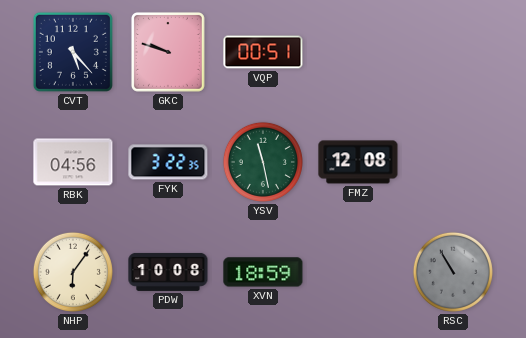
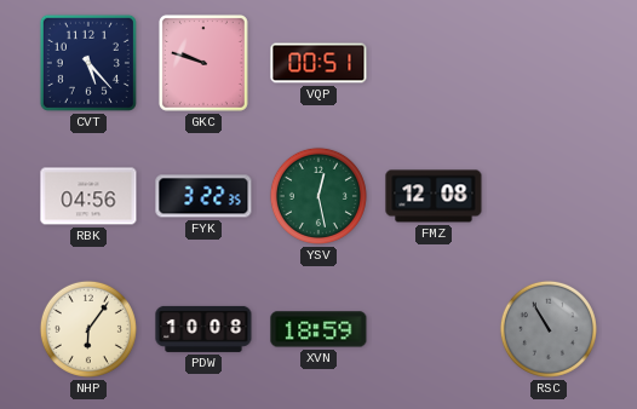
YSV: 11:28 -> 12:28 (318, 196)
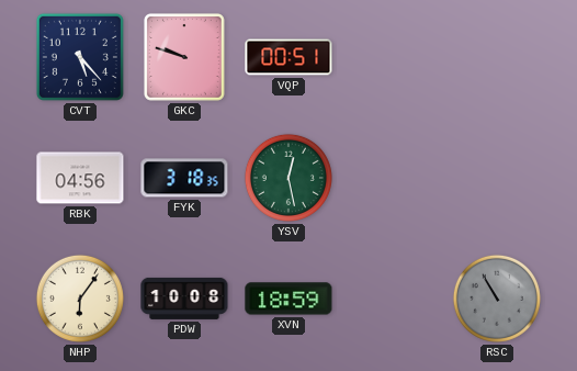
FYK: 3:22 -> 3:18 (184, 178)
FMZ: 12:08 -> none (434, 196)
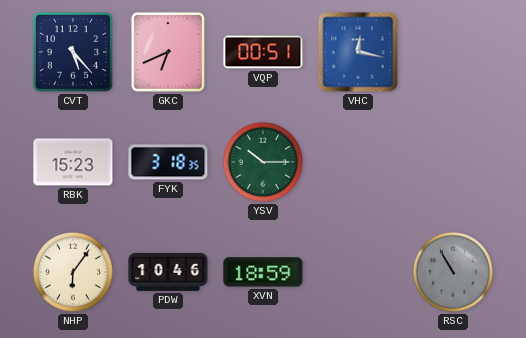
GKC: 9:48 -> 6:41 (168, 52)
VHC: none -> 12:17 (358, 52)
RBK: 04:56 -> 15:23 (73, 162)
YSV: 12:28 -> 10:15 (263, 162)
PDW: 10:08 -> 10:46 (168, 272)
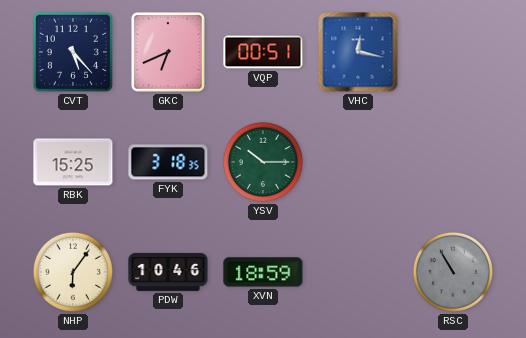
RBK: 15:23 -> 15:25 (73, 162)
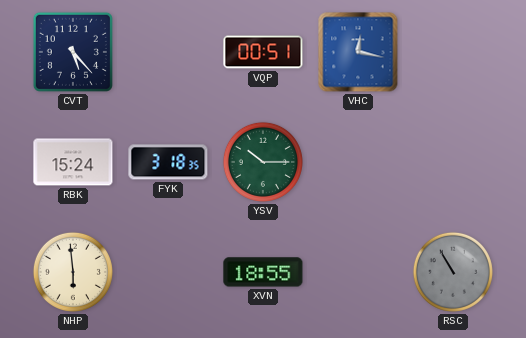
GKC: 6:41 -> none (168, 52)
RBK: 15:25 -> 15:24 (73, 162)
NHP: 6:06 -> 5:59 (73, 272)
PDW: 10:46 -> none (168, 272)
XVN: 18:59 -> 18:55 (263, 272)
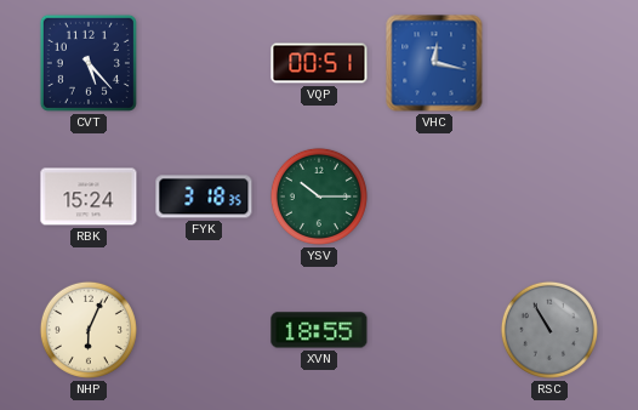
NHP: 5:59 -> 6:04 (89, 330)
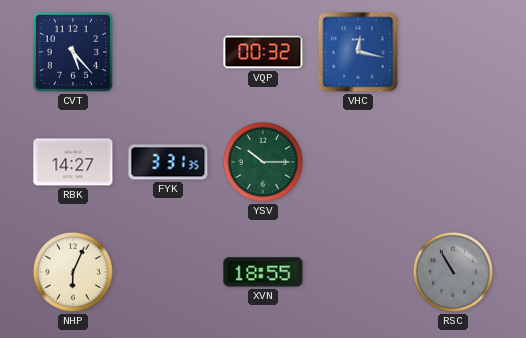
VQP: 00:51 -> 00:32 (263, 52)
RBK: 15:24 -> 14:27 (73, 162)
FYK: 3:18 -> 3:31 (168, 162)
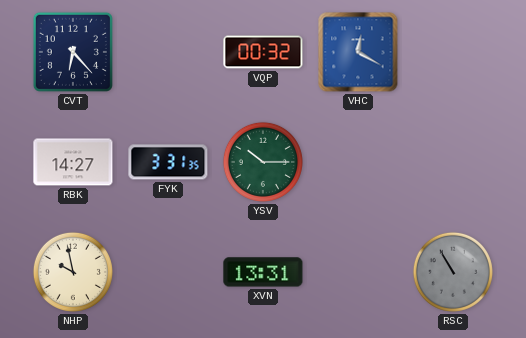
CVT: 5:23 -> 6:23 (73, 52)
VHC: 12:17 -> 12:20 (358, 52)
NHP: 6:04 -> 9:58 (73, 272)
XVN: 18:55 -> 13:31 (263, 272)
